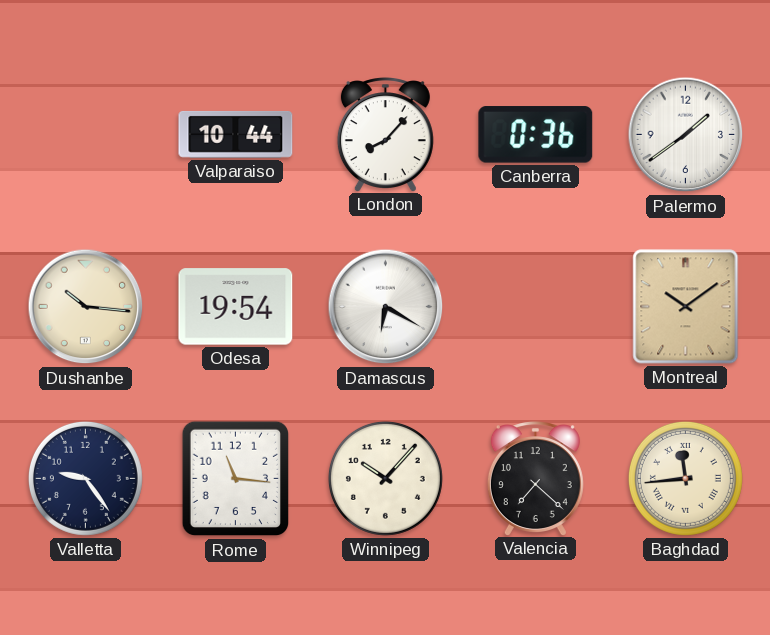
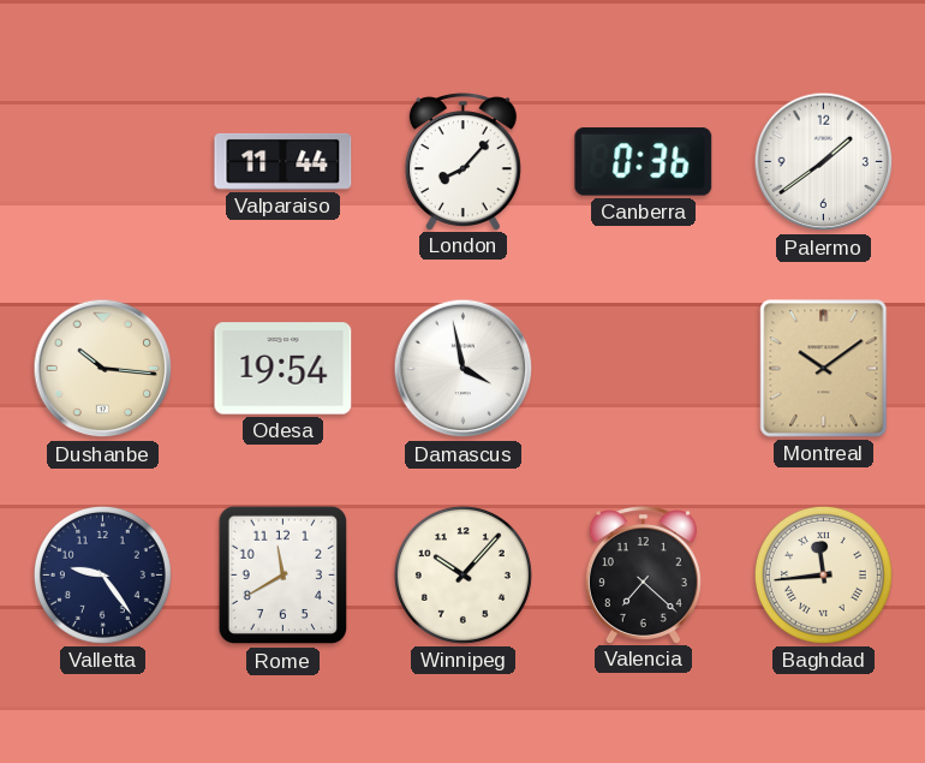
Valparaiso: 10:44 -> 11:44 (284, 161)
Damascus: 6:20 -> 3:58 (464, 369)
Rome: 11:16 -> 11:40 (284, 576)
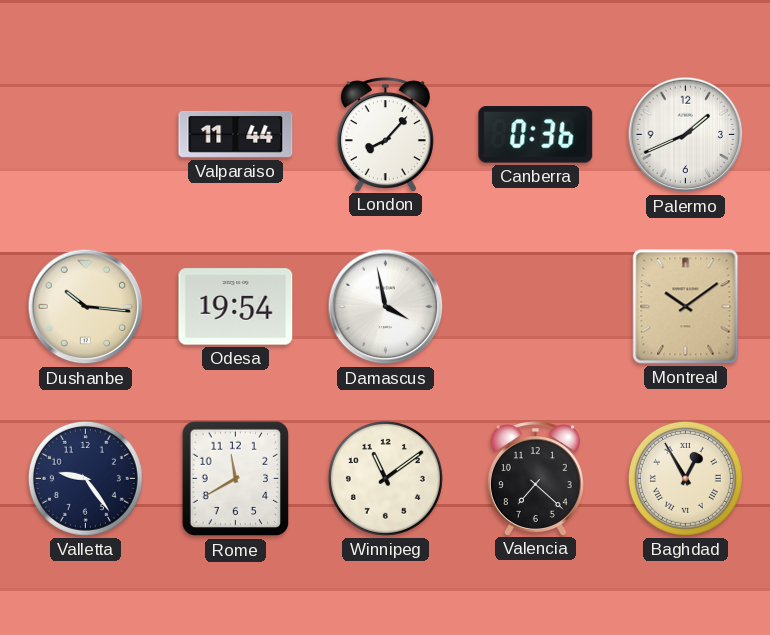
Palermo: 1:39 -> 1:41 (686, 135)
Winnipeg: 10:07 -> 11:09 (385, 478)
Baghdad: 11:44 -> 12:55 (685, 478)
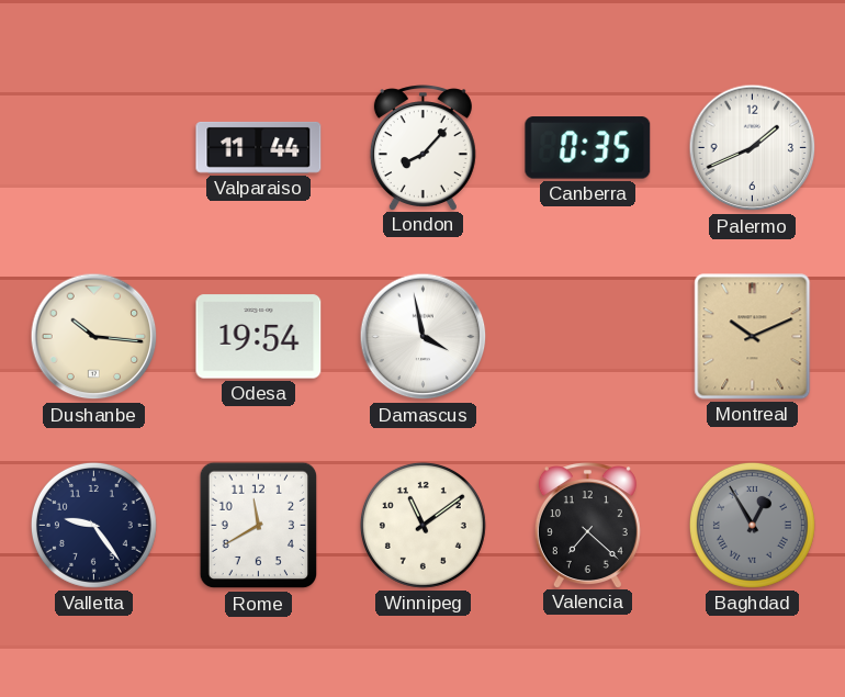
Canberra: 0:36 -> 0:35 (588, 148)
Montreal: 10:09 -> 10:11 (753, 337)
Baghdad dial: cream -> grey (752, 525)
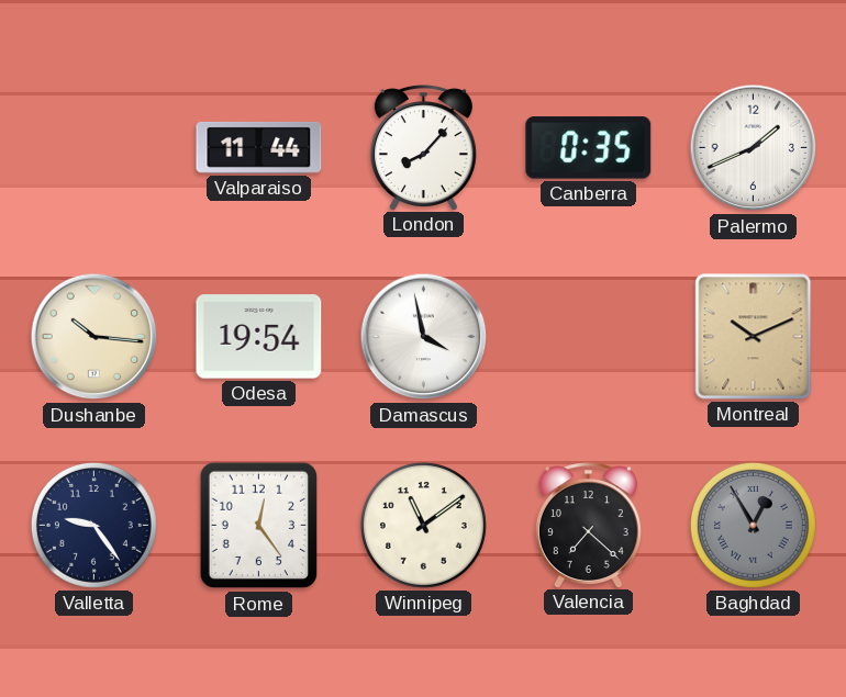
Rome: 11:40 -> 12:24 (259, 526)
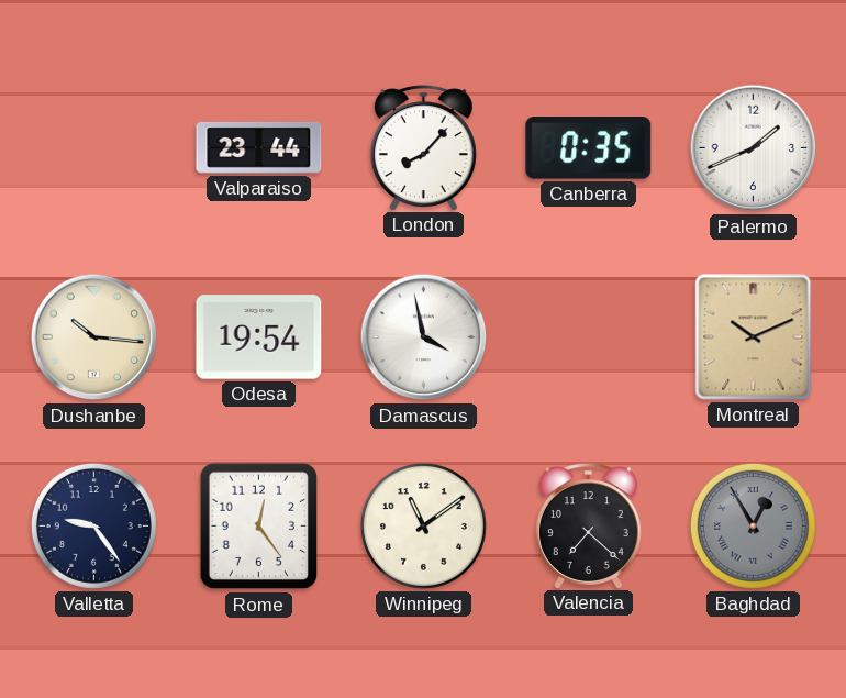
Valparaiso: 11:44 -> 23:44 (259, 147)
